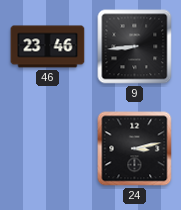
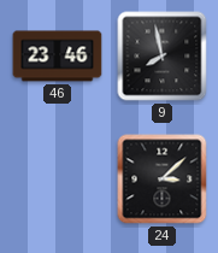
9: 8:44 -> 7:58 (163, 57)
24: 3:13 -> 3:08 (163, 180)
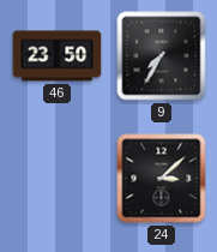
46: 23:46 -> 23:50 (58, 56)
9: 7:58 -> 7:35 (162, 56)
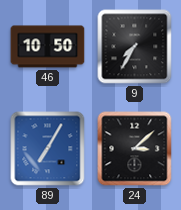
46: 23:50 -> 10:50 (48, 47)
89: none -> 7:05 (48, 149)
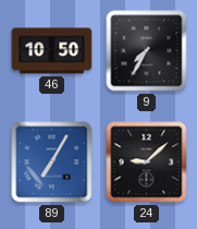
24: 3:08 -> 9:08 (147, 162)
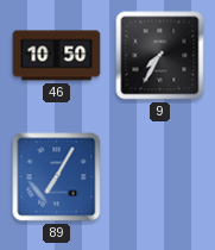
24: 9:08 -> none (147, 162)
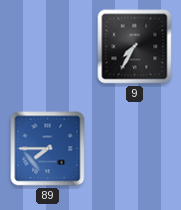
46: 10:50 -> none (57, 56)
89: 7:05 -> 7:45 (48, 149)
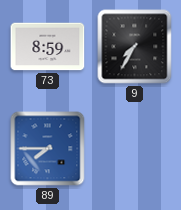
73: none -> 8:59 (48, 47)
